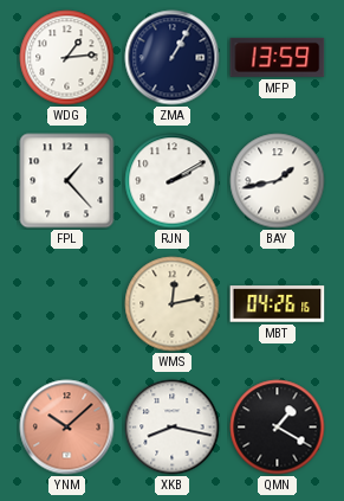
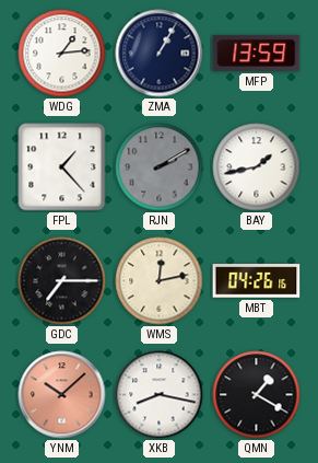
RJN dial: white -> grey (160, 167)
GDC: none -> 7:15 (62, 281)
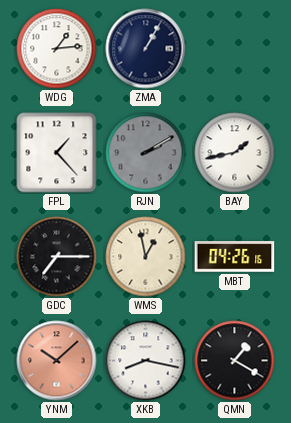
MFP: 13:59 -> none (257, 53)
WMS: 12:13 -> 12:58 (146, 257)
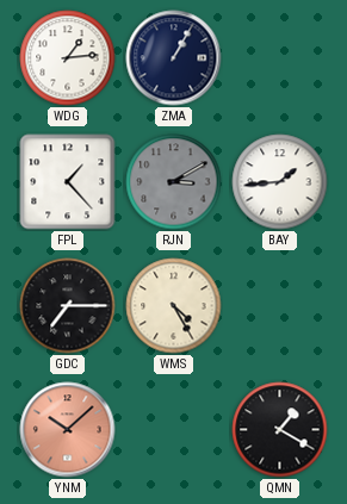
RJN: 2:10 -> 3:10 (174, 182)
BAY: 1:43 -> 1:44 (280, 182)
WMS: 12:58 -> 4:25 (174, 306)
MBT: 04:26 -> none (235, 257)
XKB: 8:17 -> none (146, 361)
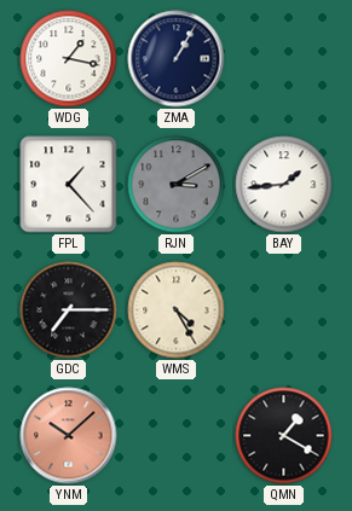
WDG: 1:14 -> 1:17 (69, 59)
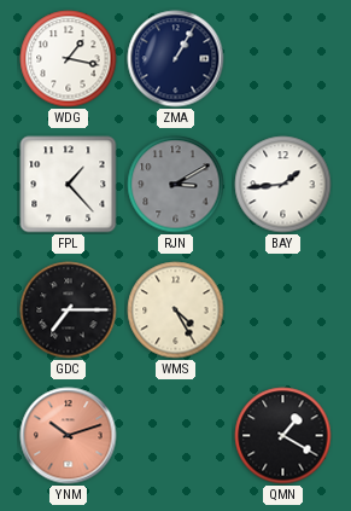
YNM: 10:08 -> 10:12 (69, 436)
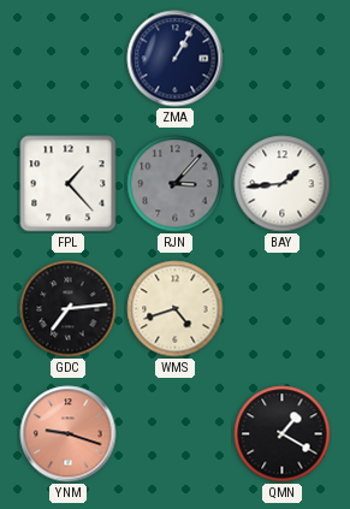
WDG: 1:17 -> none (69, 59)
RJN: 3:10 -> 3:07 (176, 184)
GDC: 7:15 -> 7:14 (69, 309)
WMS: 4:25 -> 4:42 (176, 309)
YNM: 10:12 -> 9:18 (69, 434)
